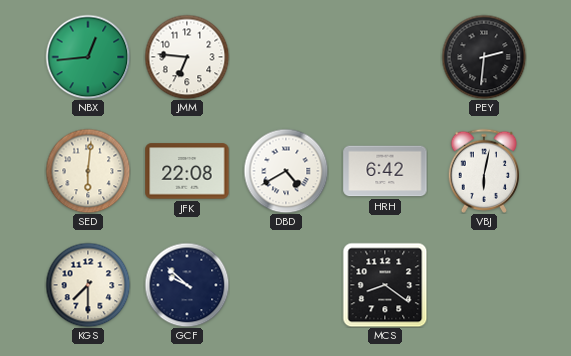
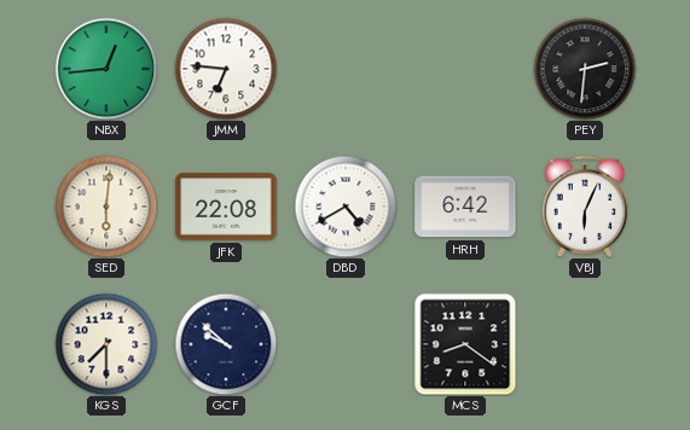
VBJ: 6:02 -> 6:04 (584, 207)
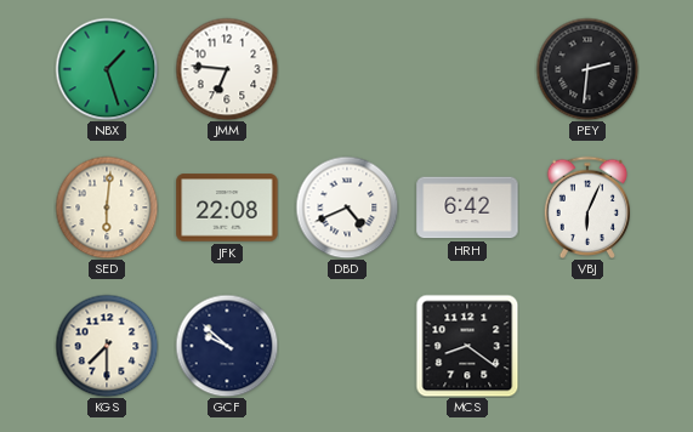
NBX: 12:44 -> 1:27 (107, 69)
DBD: 4:40 -> 4:41 (347, 208)
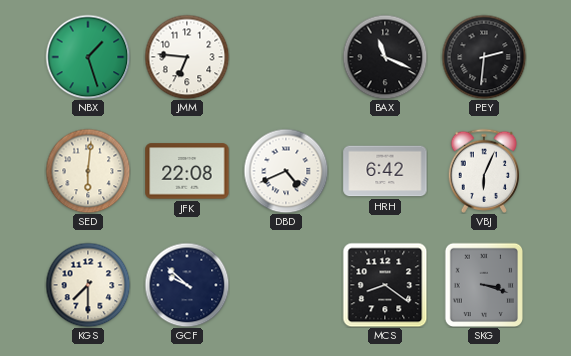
BAX: none -> 11:19 (385, 57)
SKG: none -> 3:18 (483, 284)
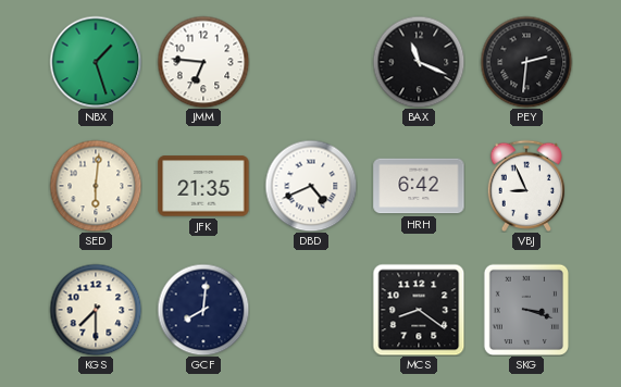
JFK: 22:08 -> 21:35 (203, 186)
VBJ: 6:04 -> 8:56 (525, 186)
GCF: 9:52 -> 8:01 (203, 310)
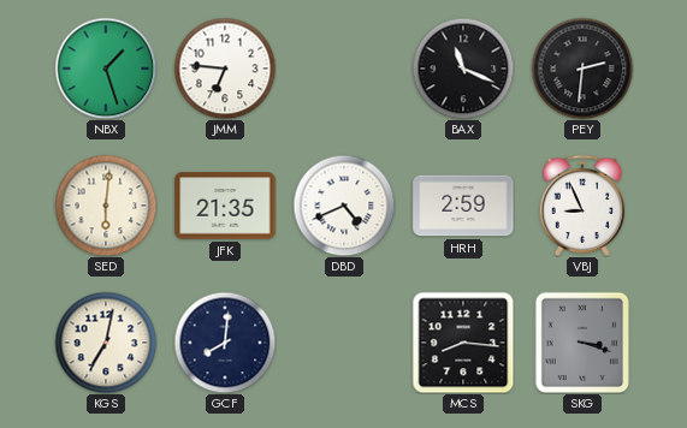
HRH: 6:42 -> 2:59 (463, 206)
KGS: 7:30 -> 7:02 (106, 343)
MCS: 8:21 -> 8:16 (463, 343)
